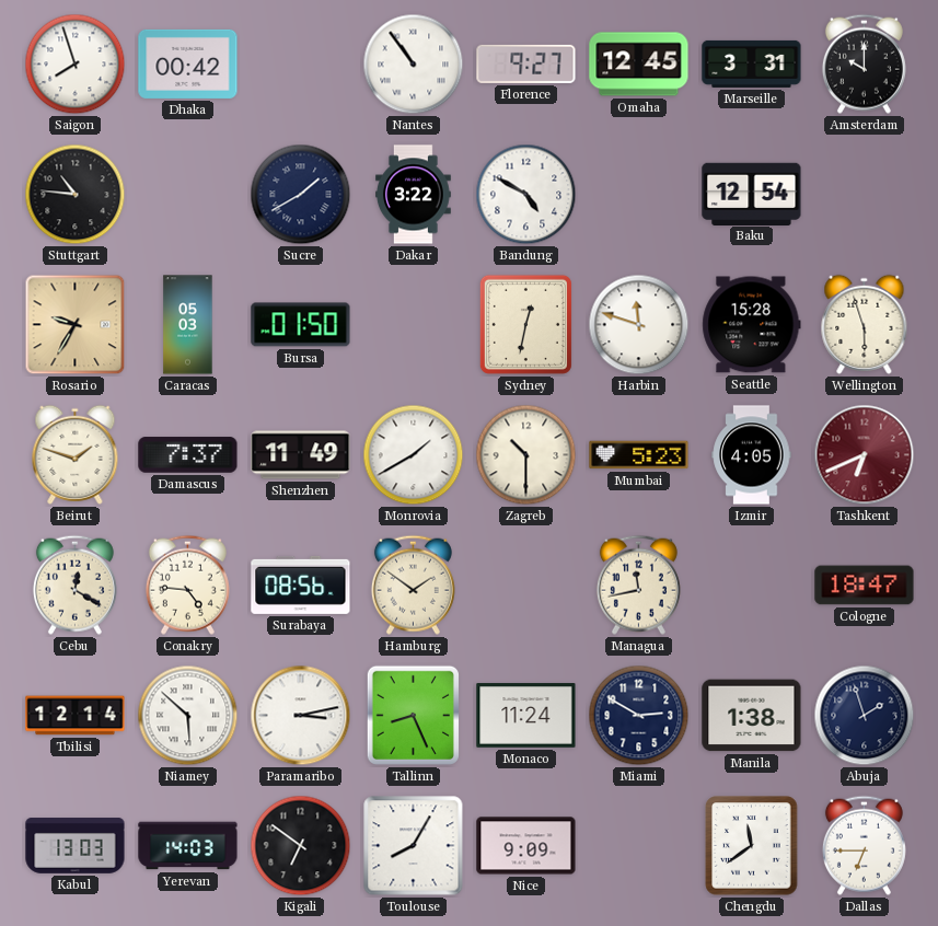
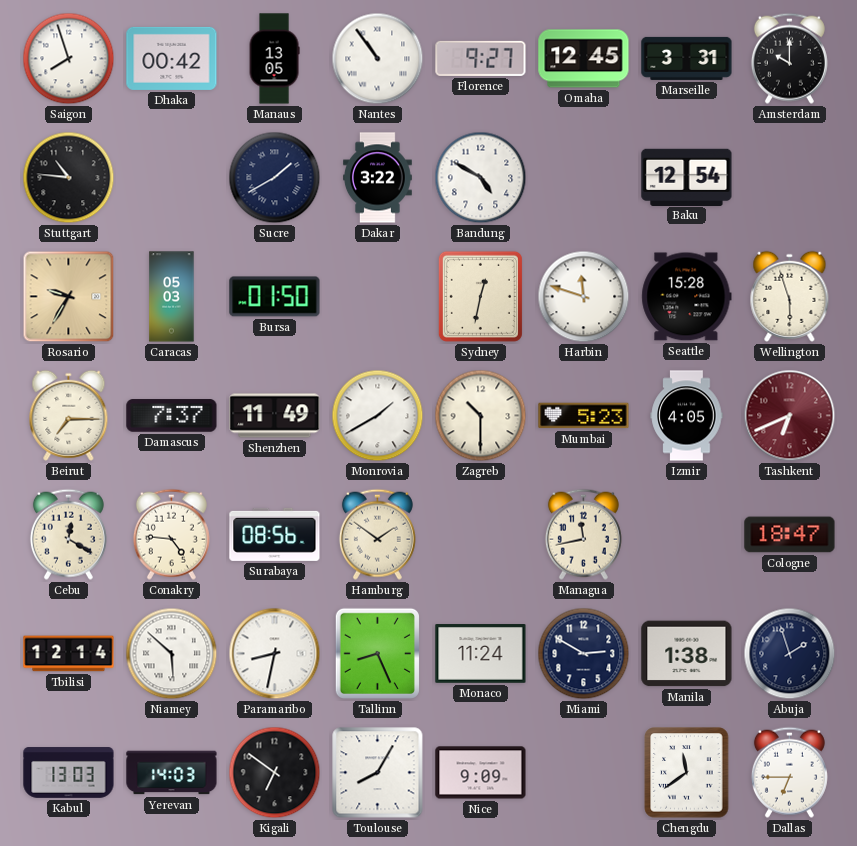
Manaus: none -> 13:05 (274, 59)
Beirut: 1:48 -> 7:15 (69, 415)
Paramaribo: 3:13 -> 8:32 (275, 654)
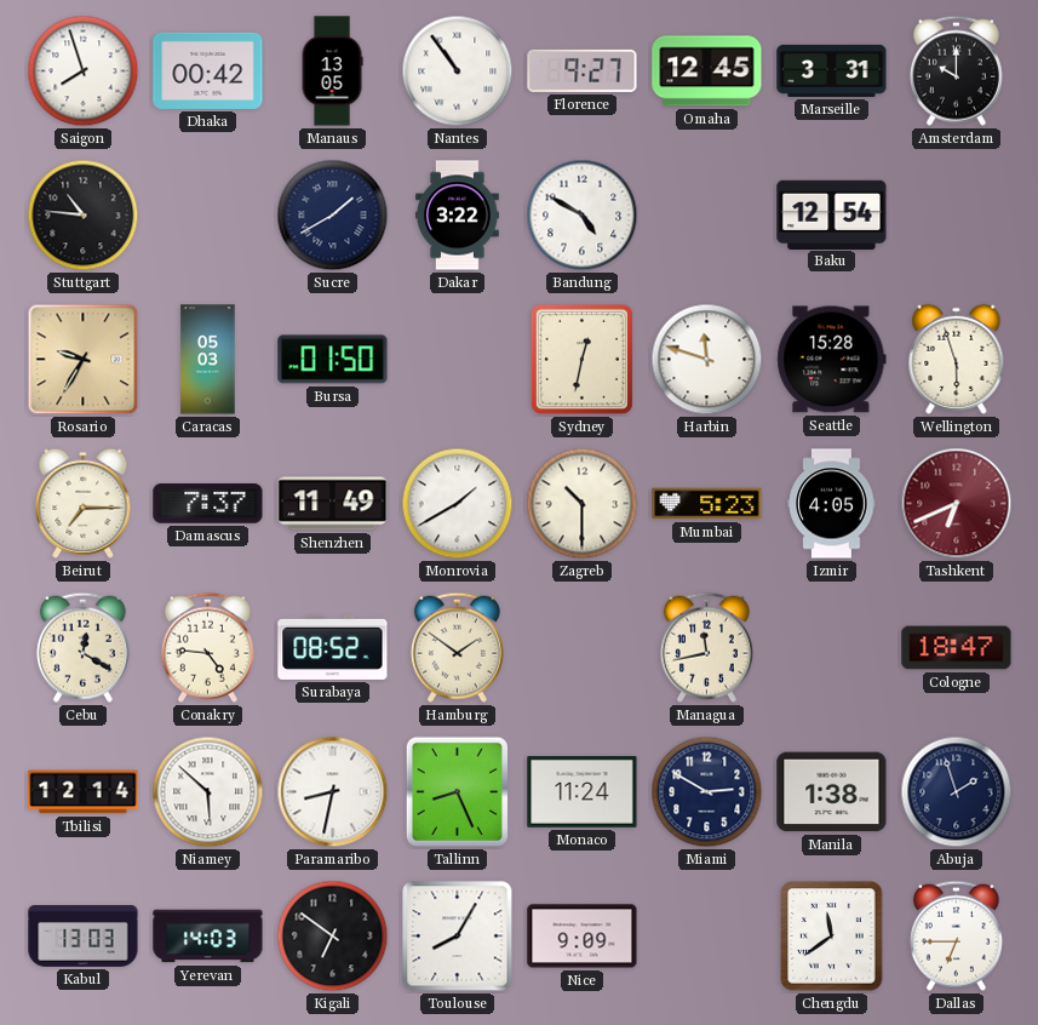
Surabaya: 08:56 -> 08:52 (333, 647)
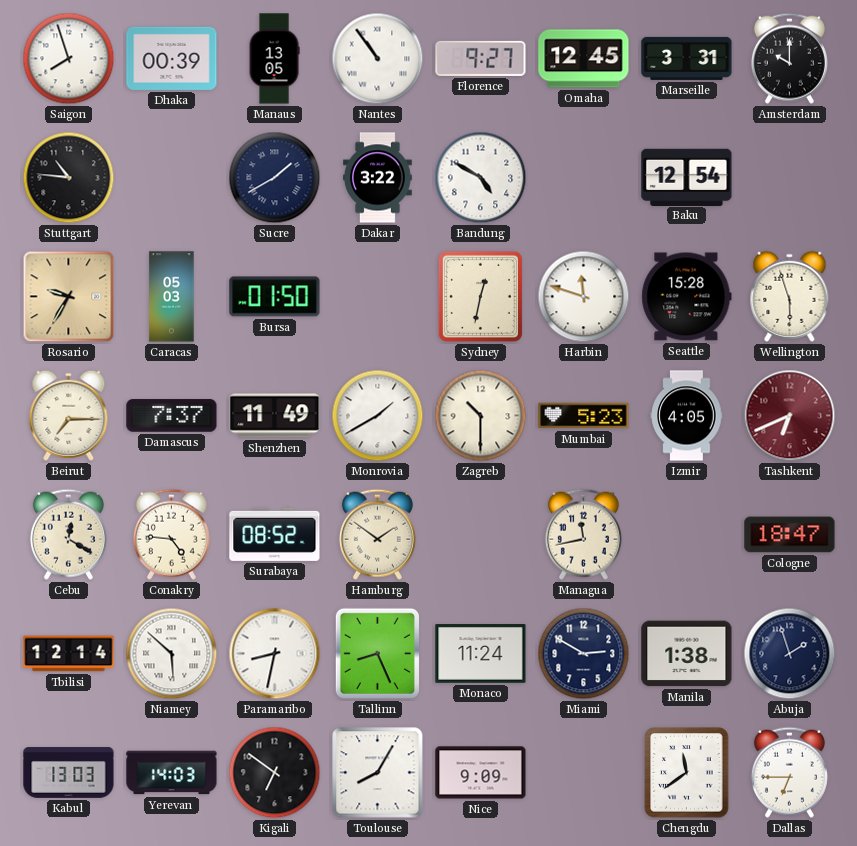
Dhaka: 00:42 -> 00:39 (172, 58)
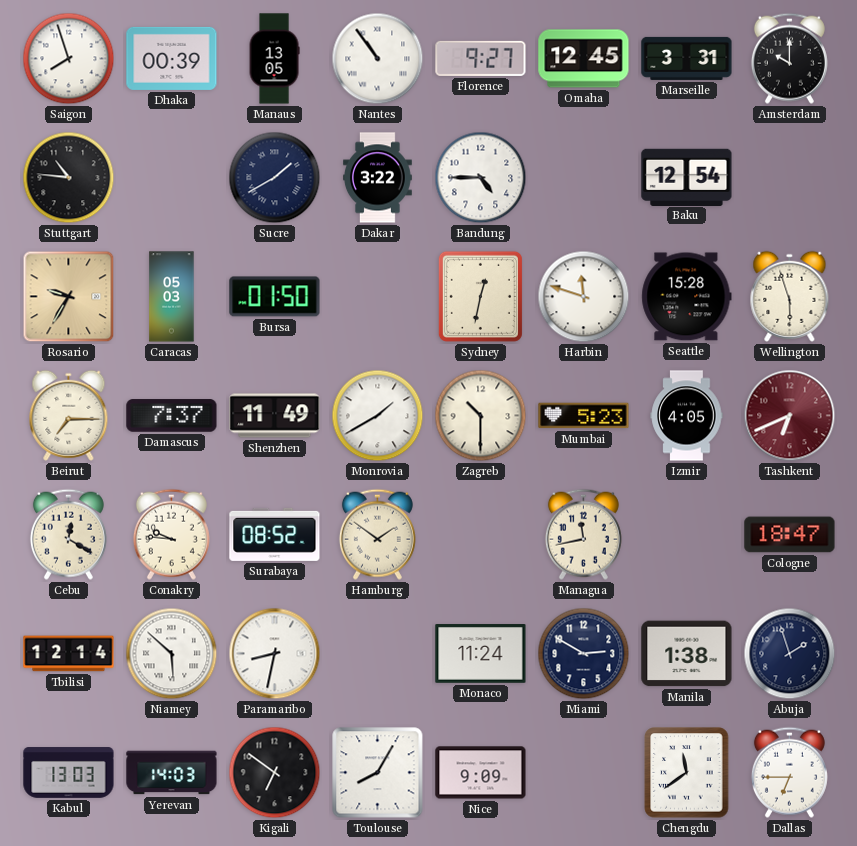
Bandung: 4:50 -> 4:45 (481, 178)
Conakry: 4:46 -> 9:46 (171, 534)
Tallinn: 8:26 -> none (377, 653)
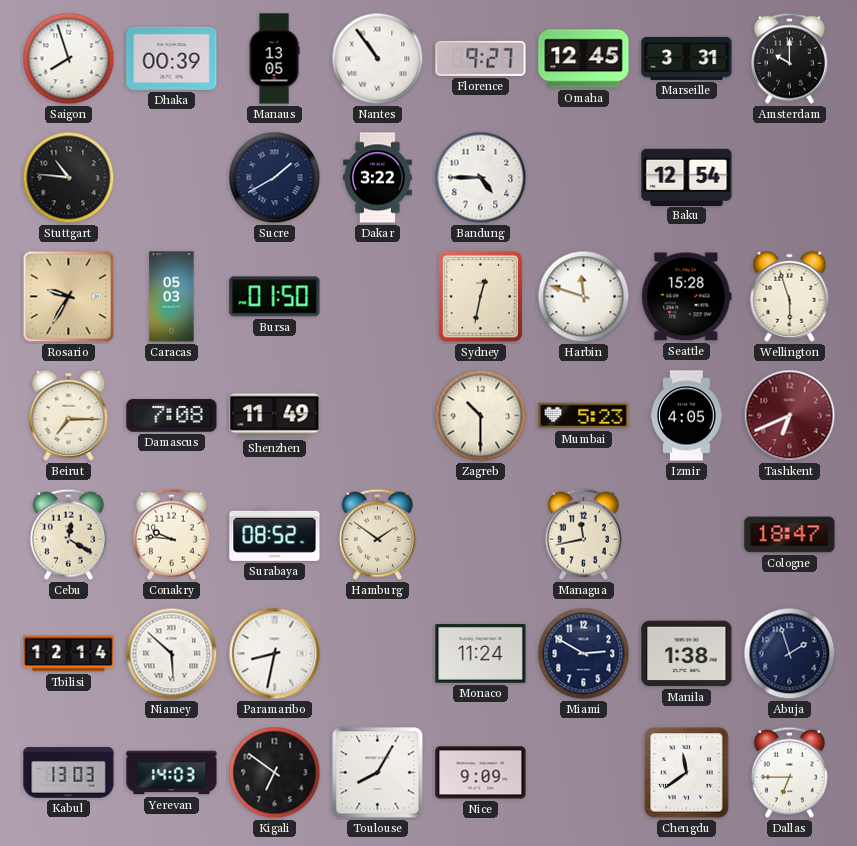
Damascus: 7:37 -> 7:08 (172, 416)
Monrovia: 1:40 -> none (378, 416)
